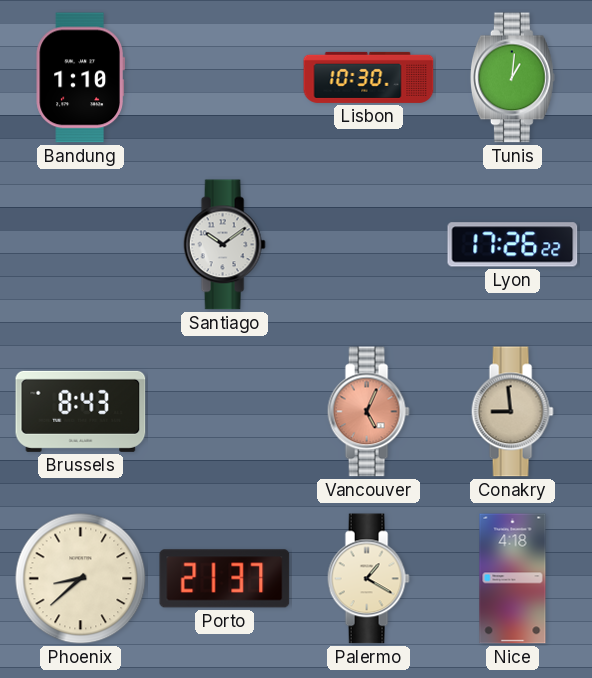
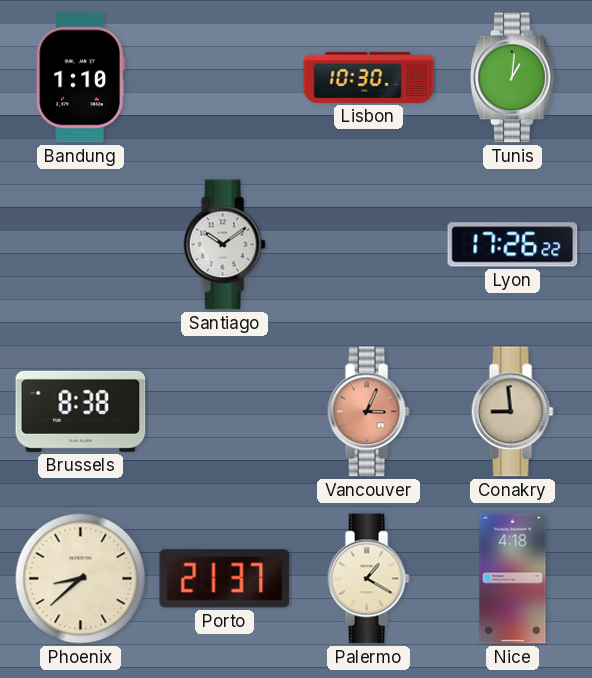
Brussels: 8:43 -> 8:38 (81, 411)
Vancouver: 5:04 -> 3:04 (368, 412)
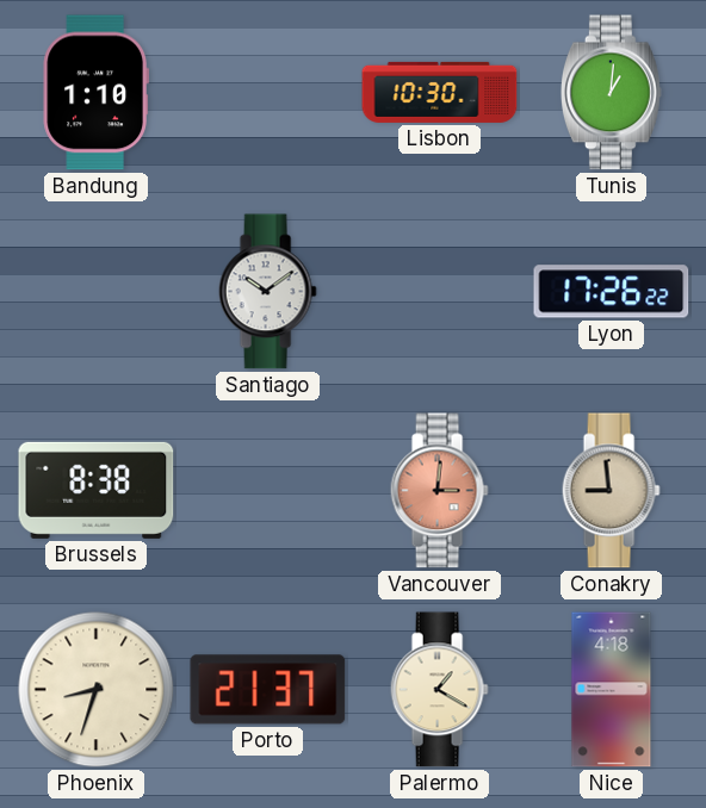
Vancouver: 3:04 -> 3:01 (439, 491)
Phoenix: 8:38 -> 8:33 (97, 690)
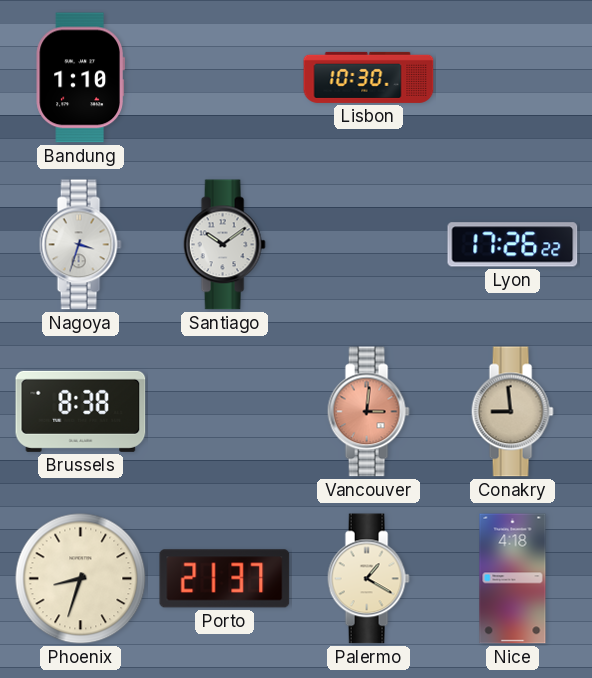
Tunis: 1:01 -> none (611, 93)
Nagoya: none -> 3:33 (80, 245)
